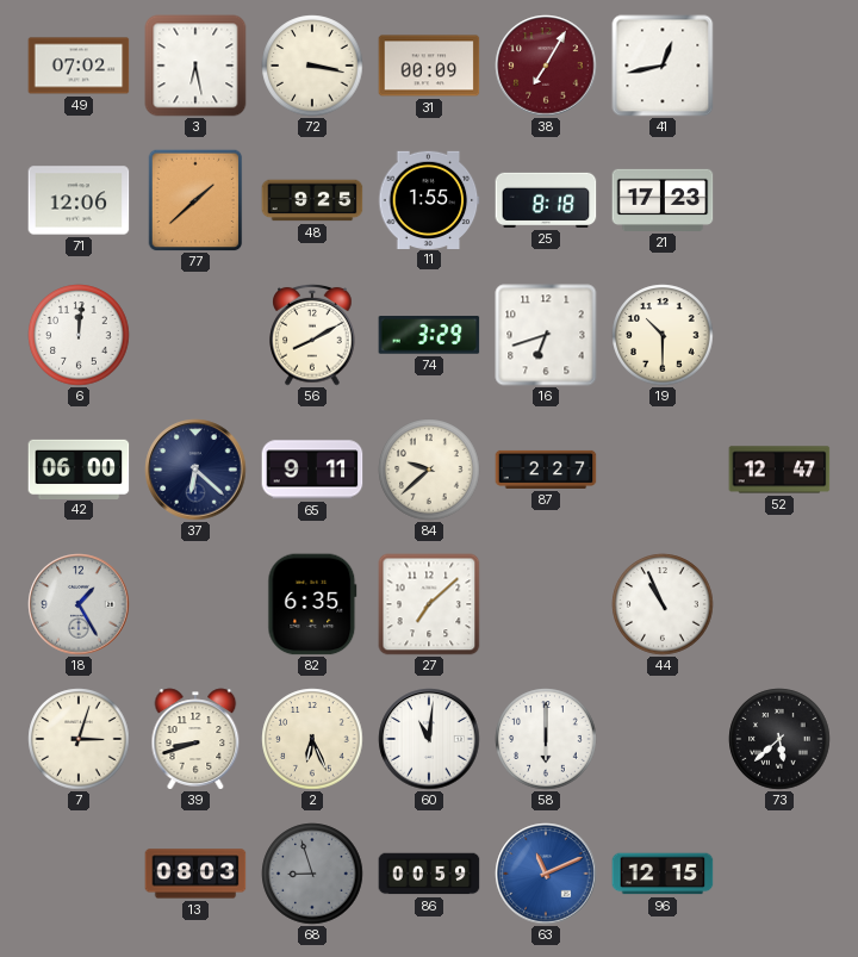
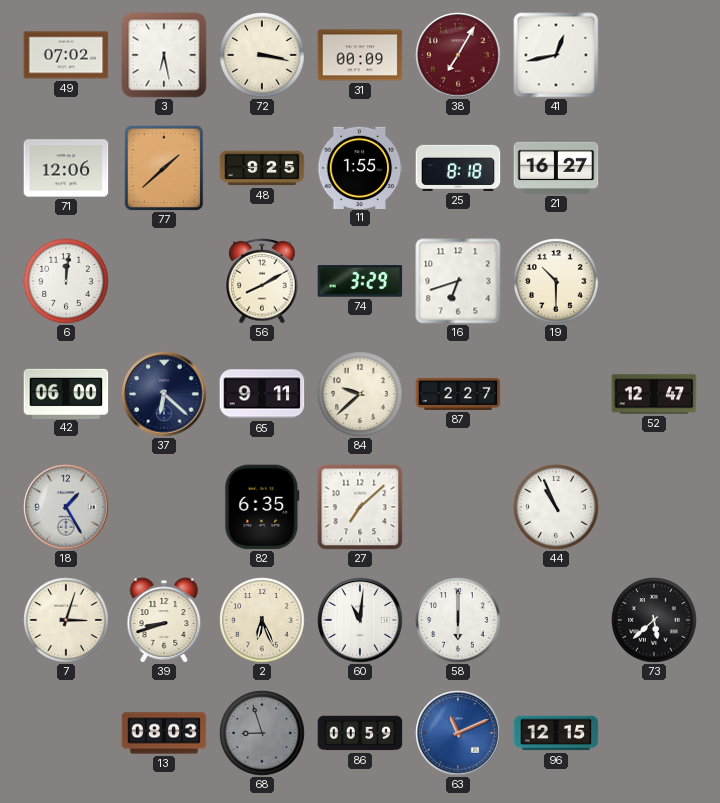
21: 17:23 -> 16:27 (556, 168)
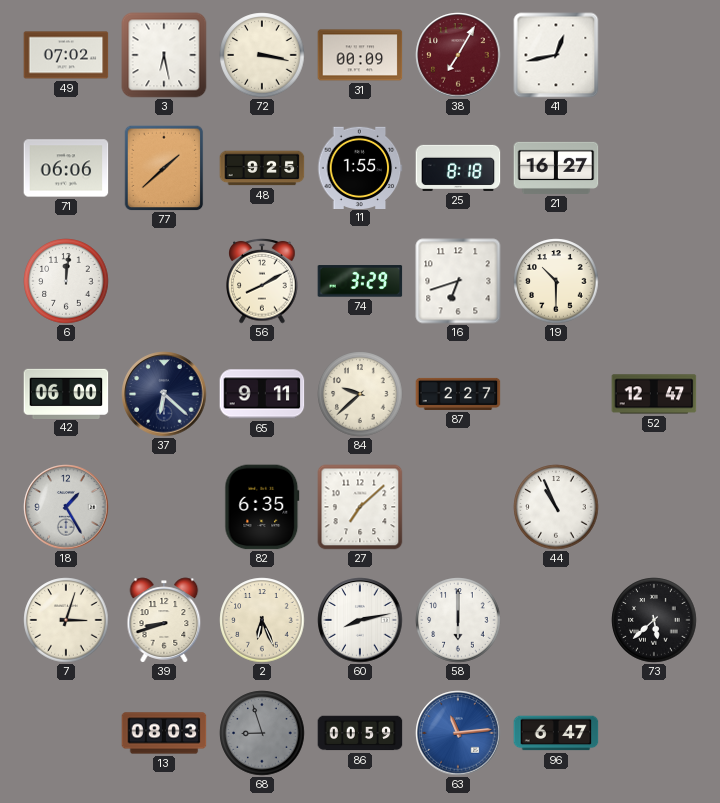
71: 12:06 -> 06:06 (66, 168)
60: 11:01 -> 8:13 (360, 620)
63: 11:11 -> 11:14 (458, 733)
96: 12:15 -> 6:47 (556, 733)
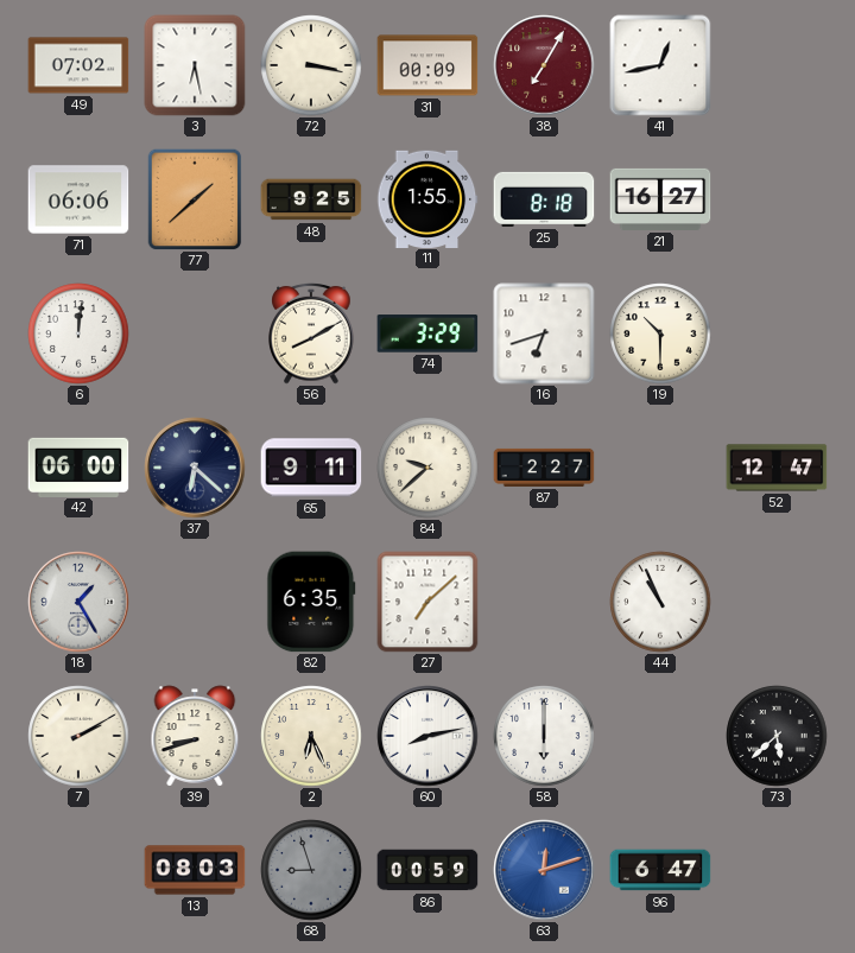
7: 3:03 -> 2:10 (78, 736)
63: 11:14 -> 12:12 (544, 870)
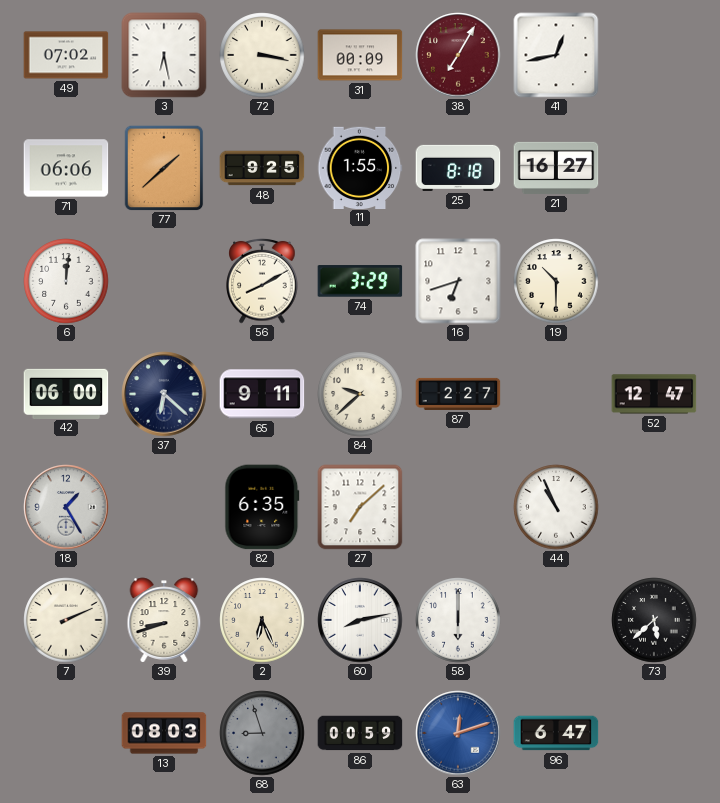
7: 2:10 -> 2:11 (66, 620)
